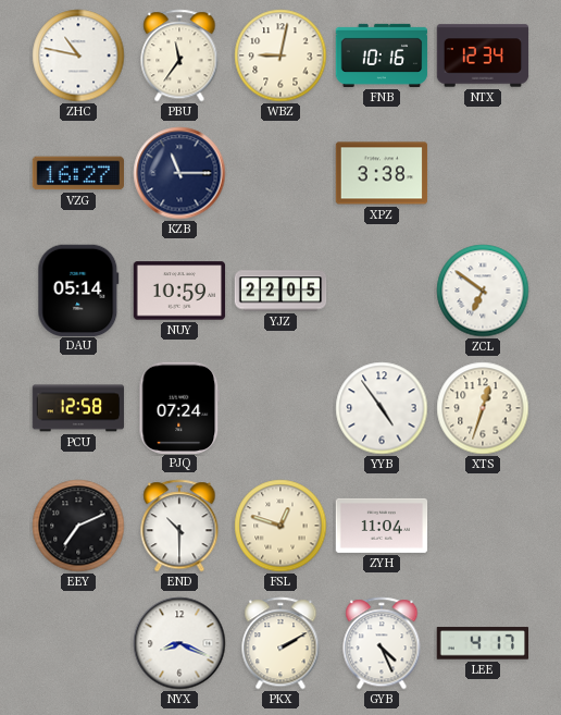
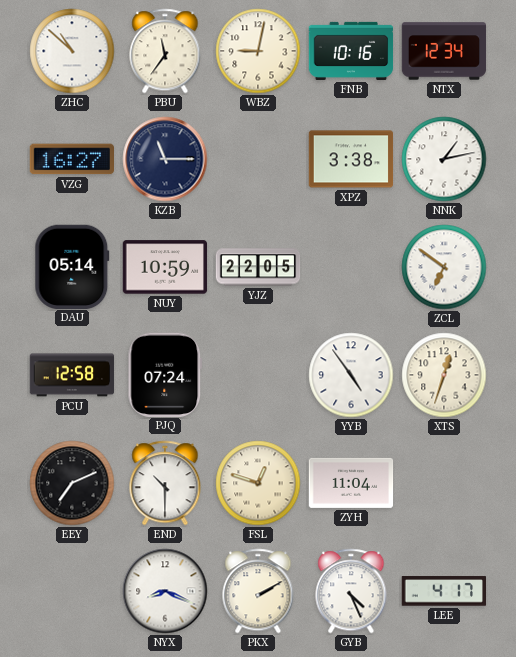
ZHC: 10:47 -> 10:52 (72, 51)
NNK: none -> 1:13 (444, 159)
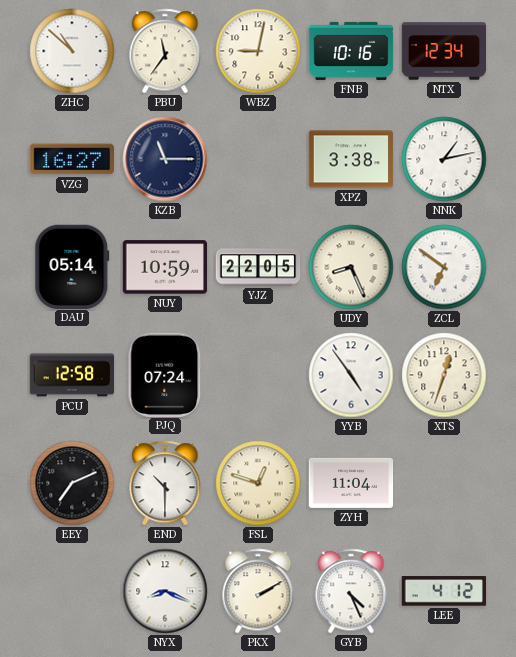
UDY: none -> 8:26 (351, 267)
LEE: 4:17 -> 4:12 (443, 591)
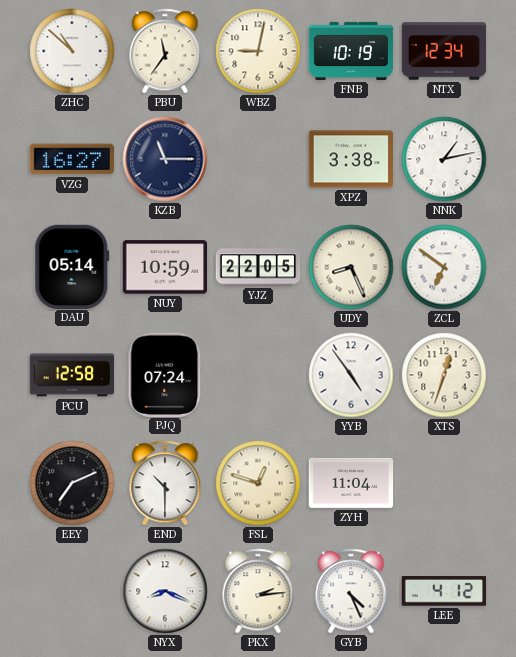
FNB: 10:16 -> 10:19 (351, 51)
PKX: 2:10 -> 2:14 (258, 591)
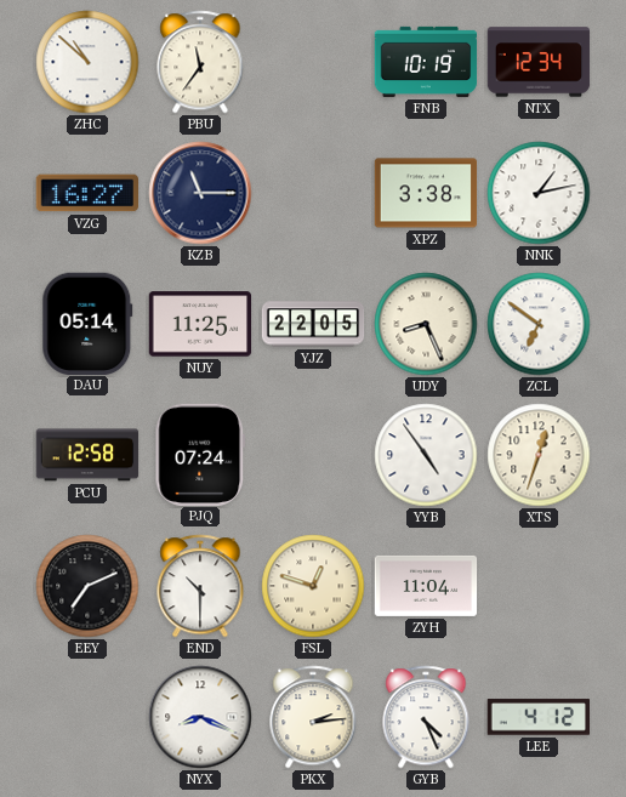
WBZ: 9:02 -> none (258, 51)
NUY: 10:59 -> 11:25 (200, 324)
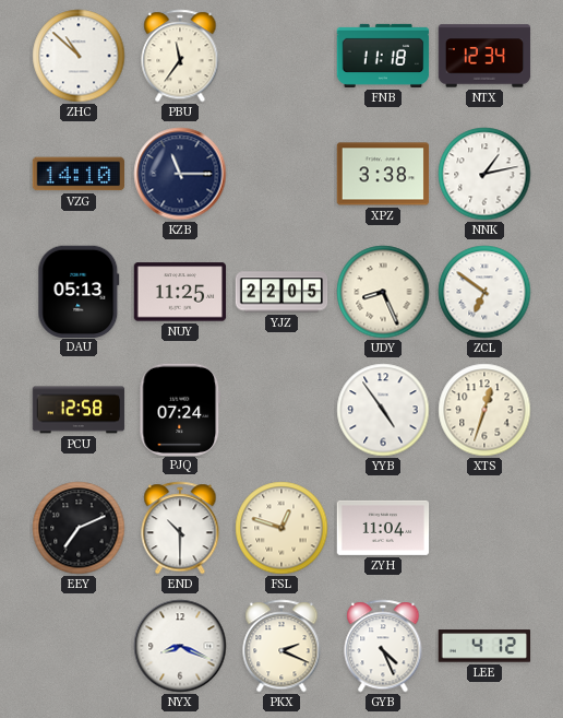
FNB: 10:19 -> 11:18 (383, 56)
VZG: 16:27 -> 14:10 (77, 174)
DAU: 05:14 -> 05:13 (79, 291)
PKX: 2:14 -> 2:19 (281, 646)
